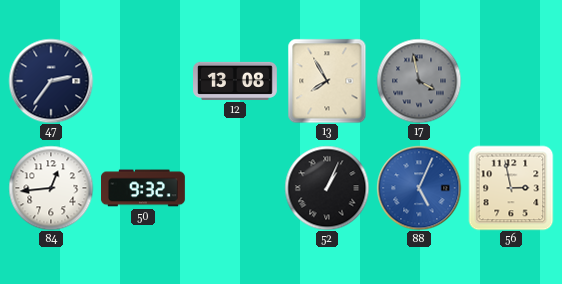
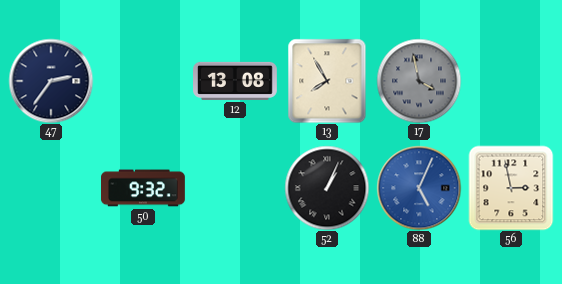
84: 12:44 -> none (51, 188)
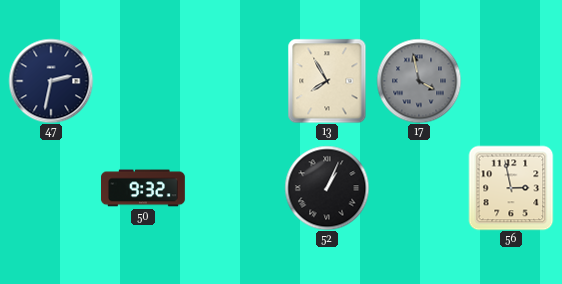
47: 2:36 -> 2:32 (51, 81)
12: 13:08 -> none (236, 81)
88: 5:04 -> none (419, 188)
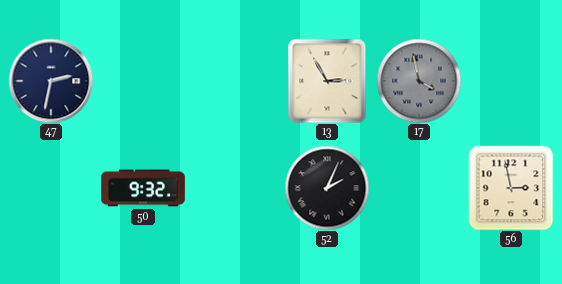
13: 7:55 -> 2:55 (327, 81)
52: 1:04 -> 2:04 (327, 188)
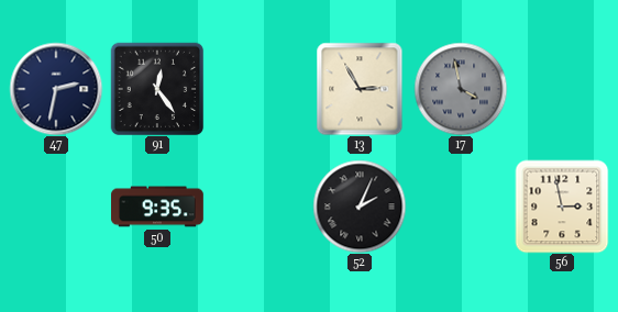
91: none -> 12:24 (157, 89)
50: 9:32 -> 9:35 (158, 207)
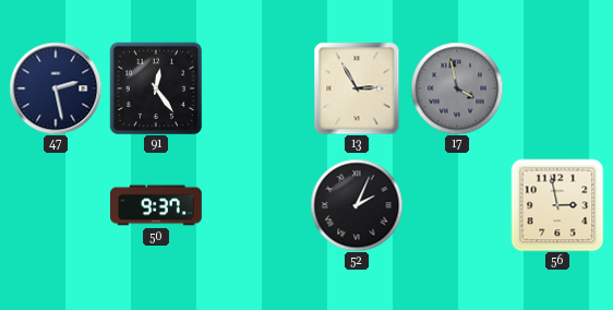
47: 2:32 -> 2:28 (56, 88)
50: 9:35 -> 9:37 (157, 205)
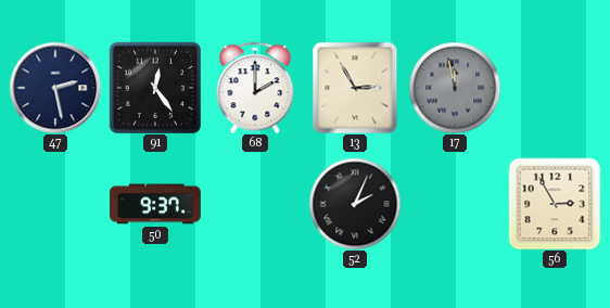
68: none -> 2:00 (255, 88)
17: 3:58 -> 11:58 (455, 88)
56: 2:58 -> 2:55 (555, 204)
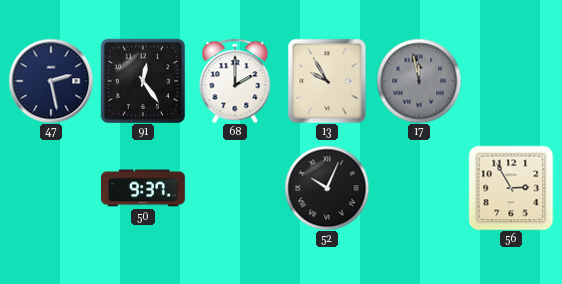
13: 2:55 -> 9:55 (327, 81)
52: 2:04 -> 10:04 (327, 188)
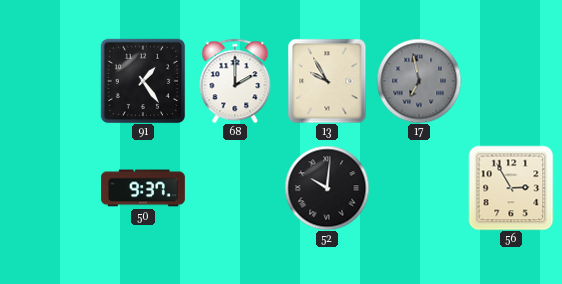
47: 2:28 -> none (51, 81)
91: 12:24 -> 1:24 (143, 81)
17: 11:58 -> 6:58 (419, 81)
52: 10:04 -> 10:01 (327, 188)
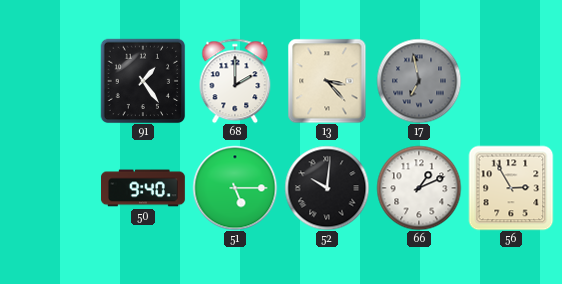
13: 9:55 -> 3:23 (327, 81)
50: 9:37 -> 9:40 (144, 188)
51: none -> 5:15 (235, 188)
66: none -> 1:11 (419, 188)
